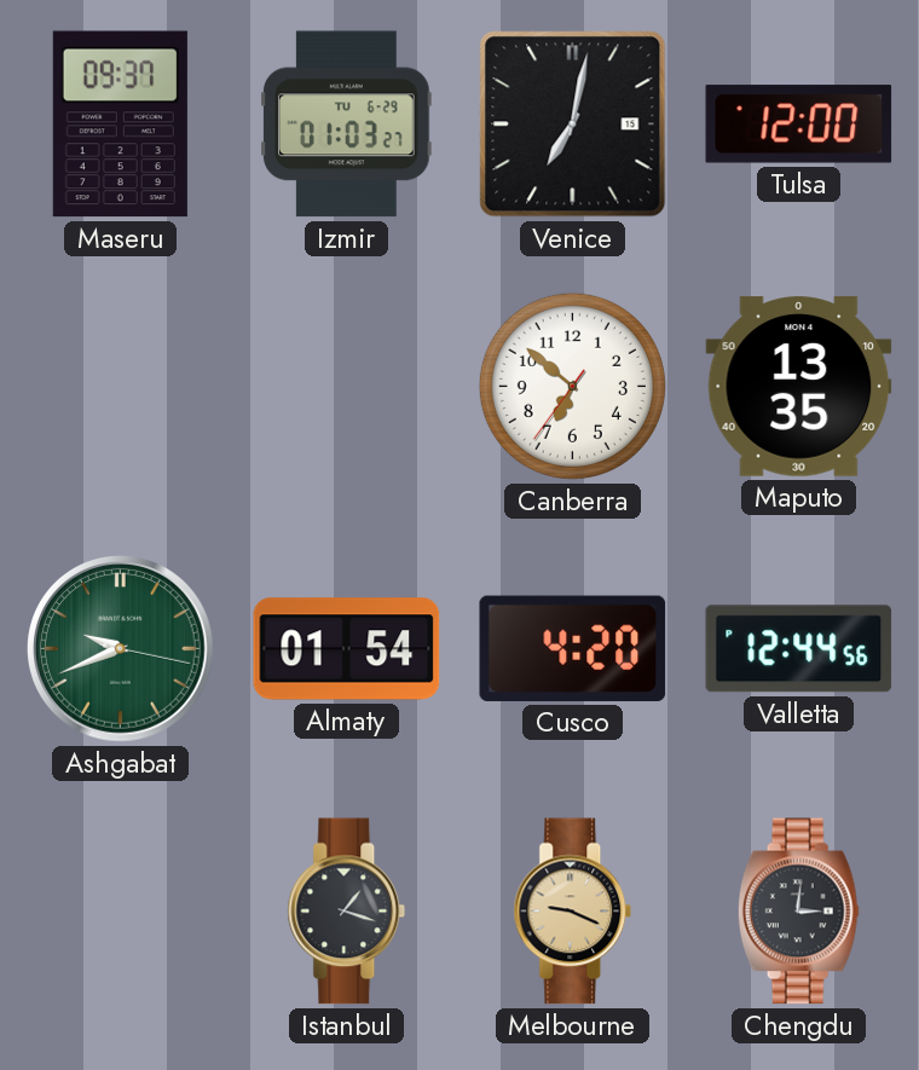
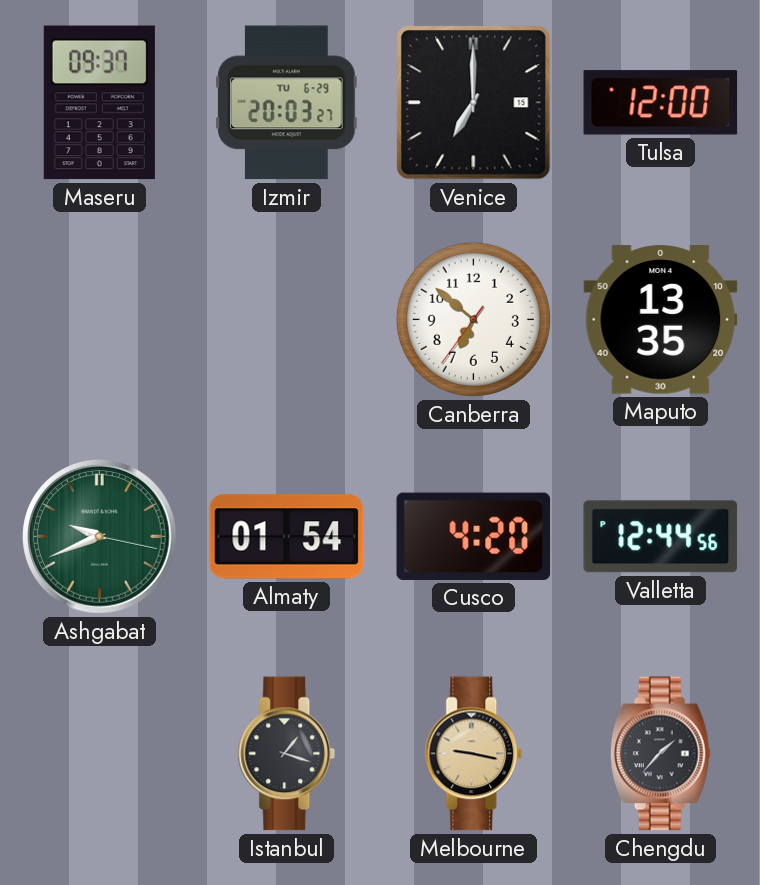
Izmir: 01:03 -> 20:03 (287, 103)
Venice: 7:02 -> 7:00 (474, 103)
Melbourne: 9:19 -> 9:17 (474, 754)
Chengdu: 3:01 -> 1:37 (660, 754)
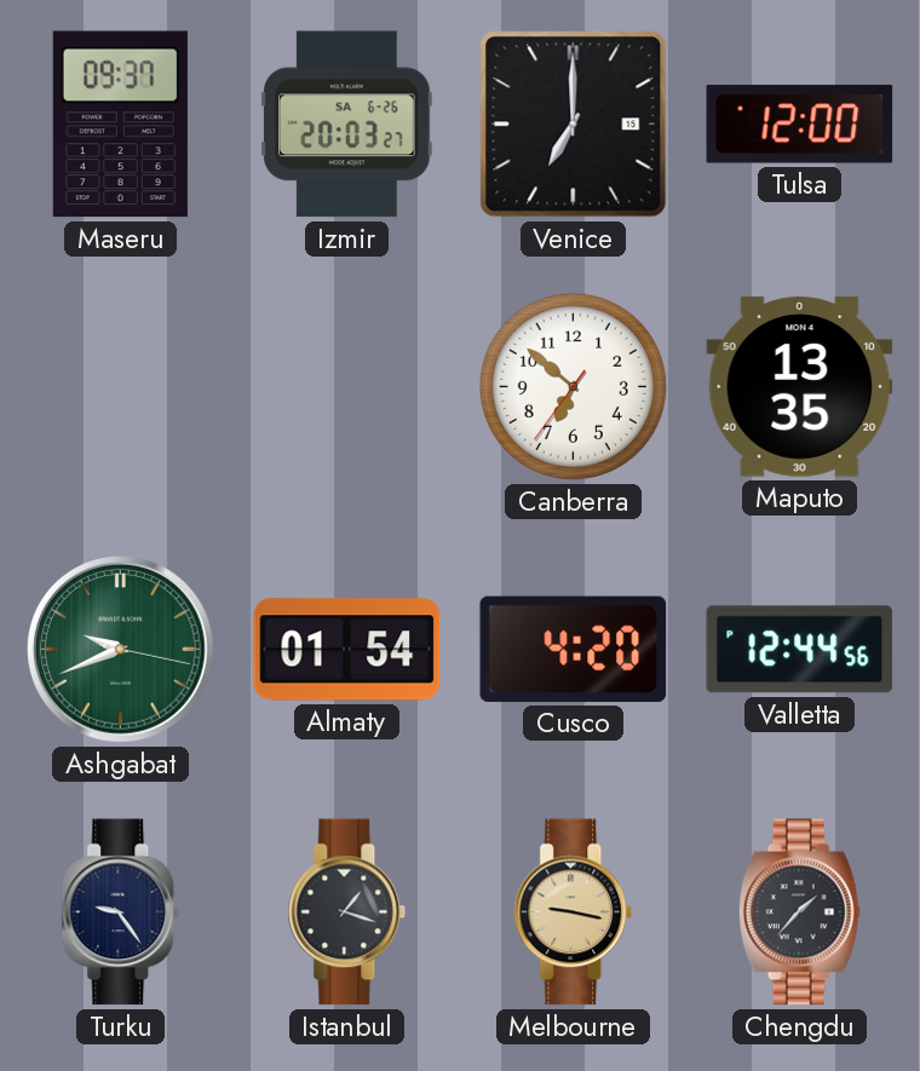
Izmir date: TU 6-29 -> SA 6-26 (347, 125)
Turku: none -> 9:24 (121, 912)
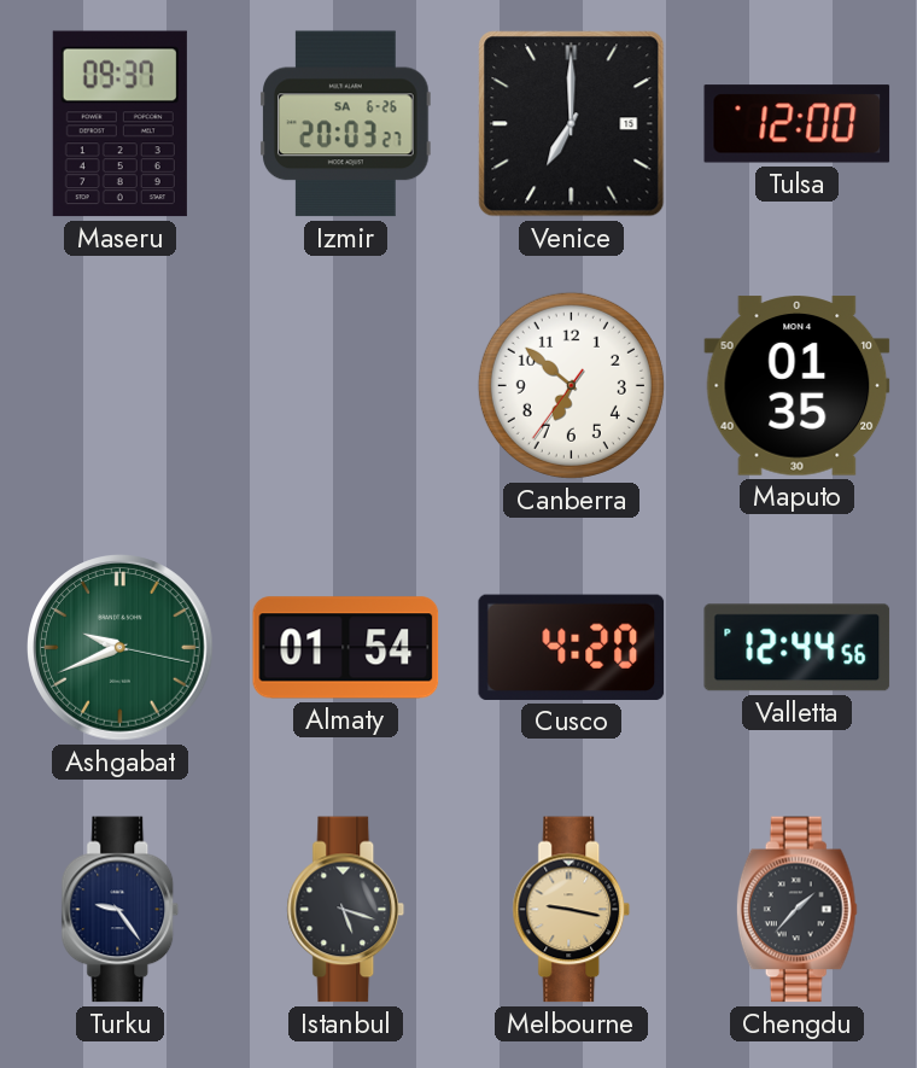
Maputo: 13:35 -> 01:35 (798, 386)
Istanbul: 1:18 -> 5:18 (346, 910)
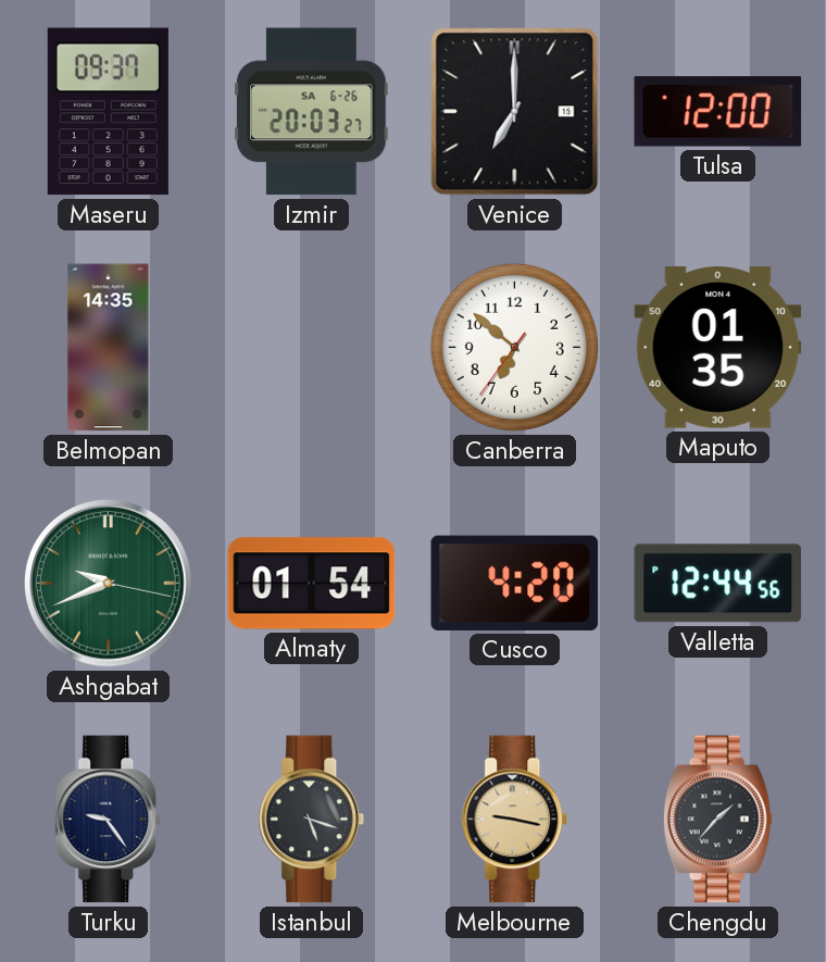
Belmopan: none -> 14:35 (109, 348)
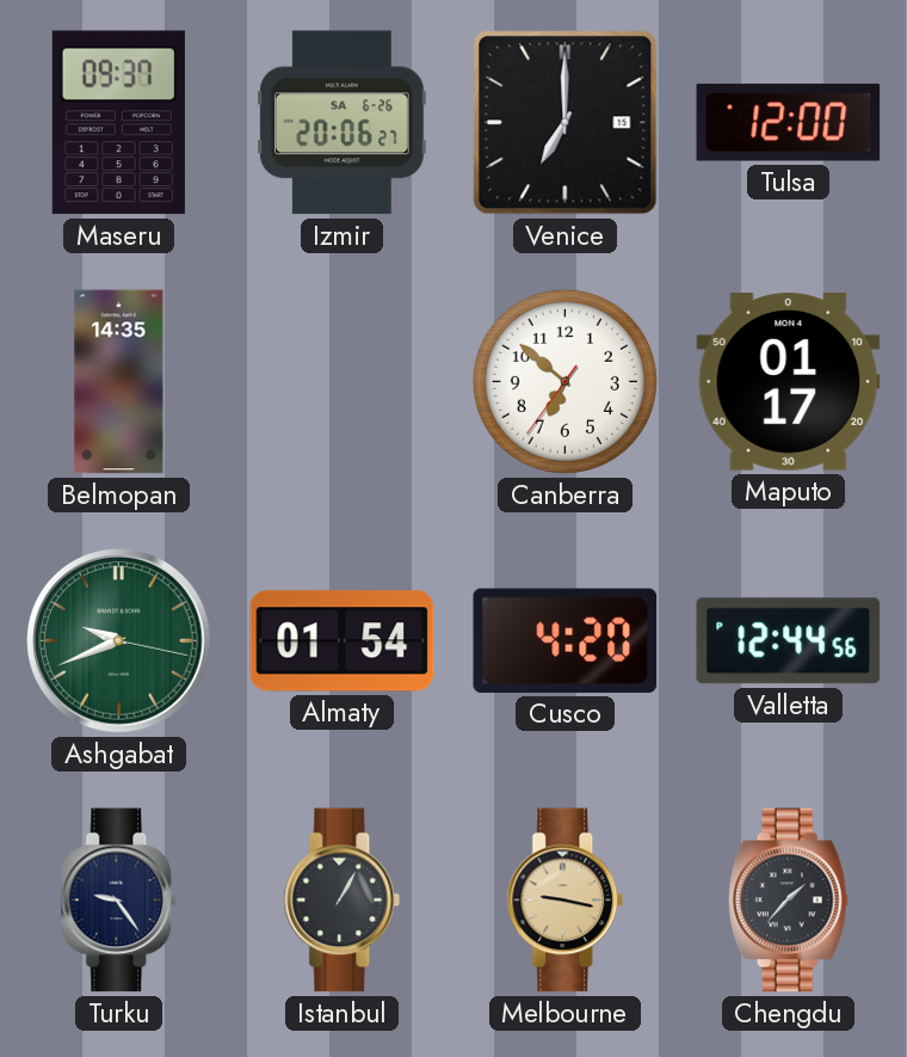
Izmir: 20:03 -> 20:06 (343, 123)
Maputo: 01:35 -> 01:17 (789, 382)
Istanbul: 5:18 -> 1:05 (343, 901)
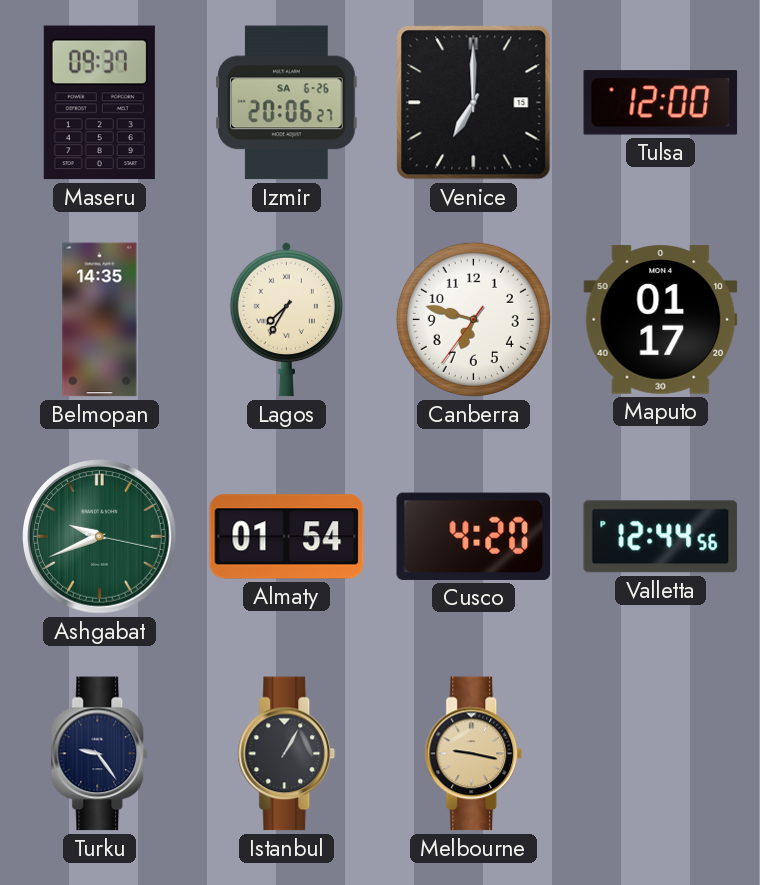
Lagos: none -> 7:35 (286, 319)
Canberra: 6:51 -> 6:47 (473, 319)
Chengdu: 1:37 -> none (788, 901)
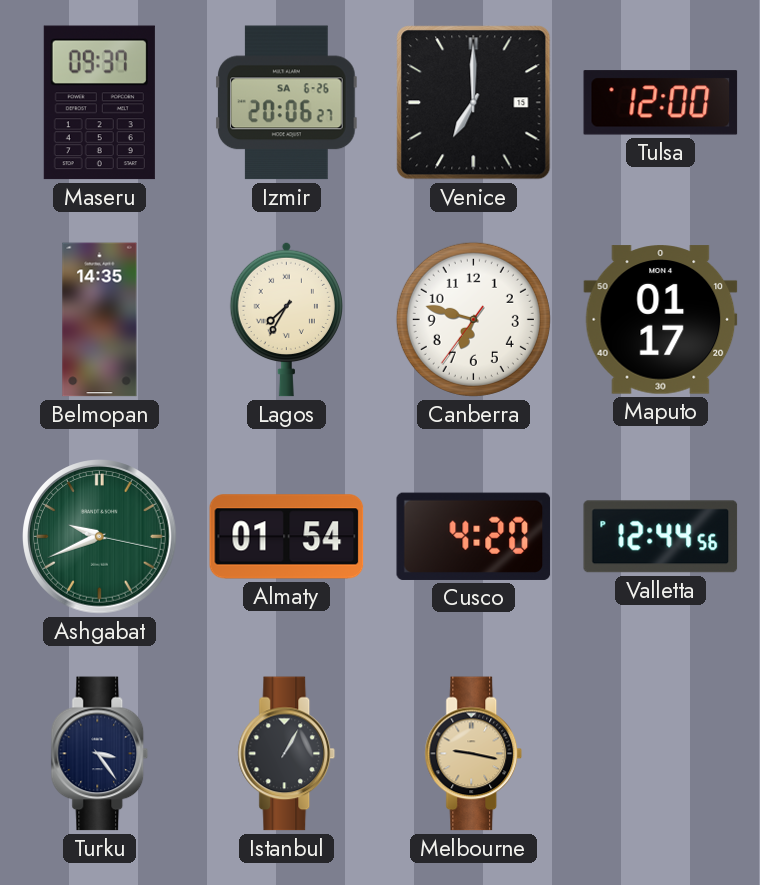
Turku: 9:24 -> 3:24 (100, 754)
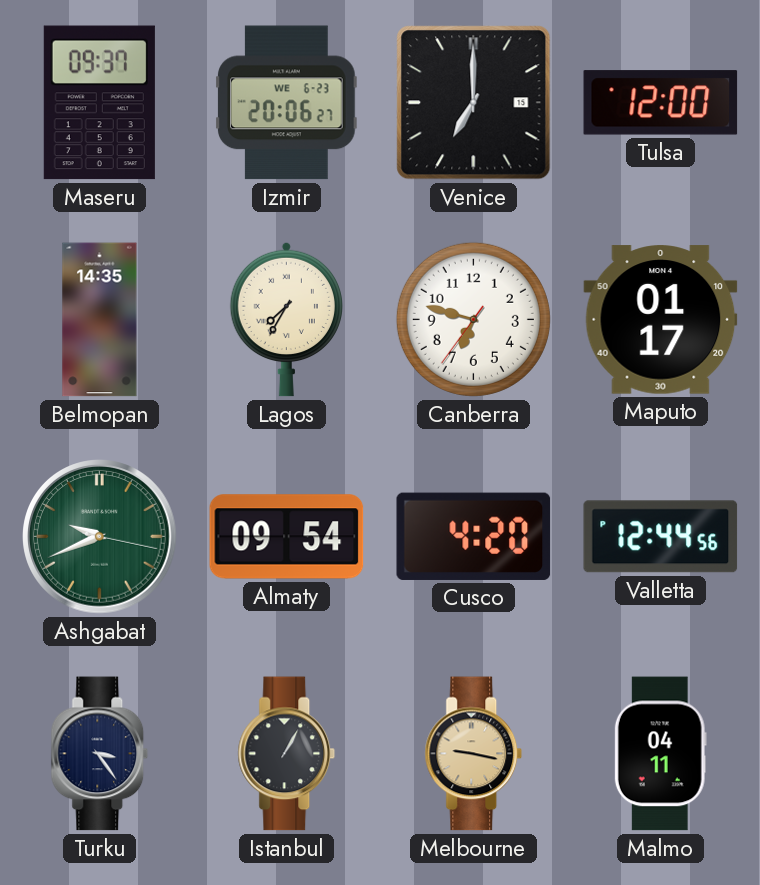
Izmir date: SA 6-26 -> WE 6-23 (287, 103)
Almaty: 01:54 -> 09:54 (287, 537)
Malmo: none -> 04:11 (660, 754)
